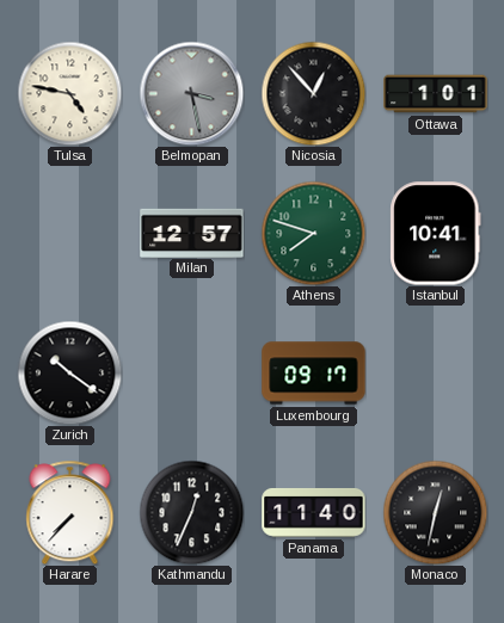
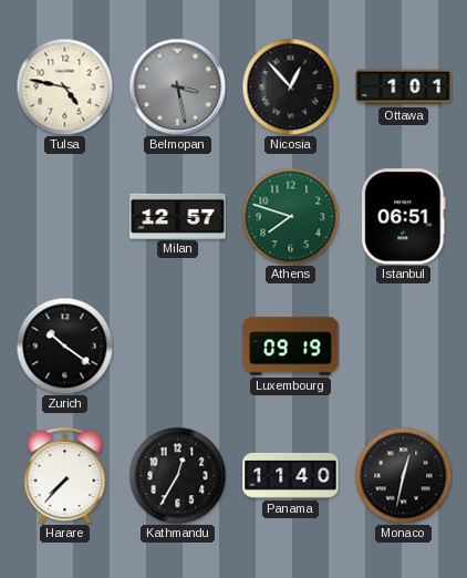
Istanbul: 10:41 -> 06:51 (404, 217)
Luxembourg: 09:17 -> 09:19 (291, 347)
Kathmandu: 12:34 -> 12:35 (177, 475)
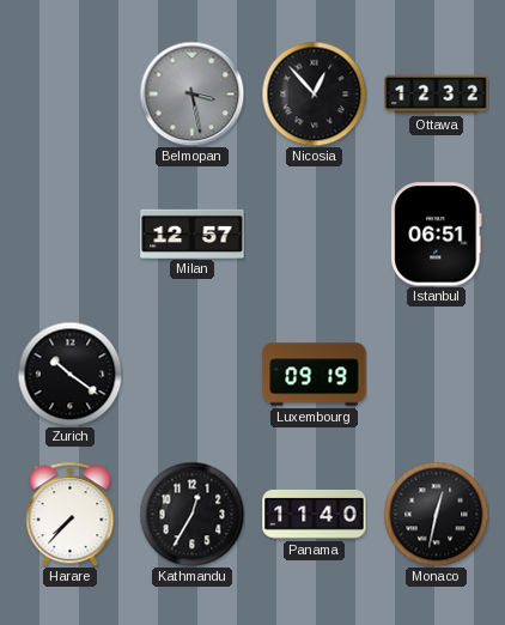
Tulsa: 4:47 -> none (64, 86)
Ottawa: 1:01 -> 12:32 (437, 95)
Athens: 7:48 -> none (290, 216)
